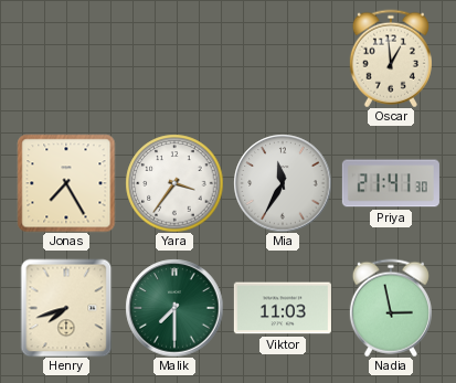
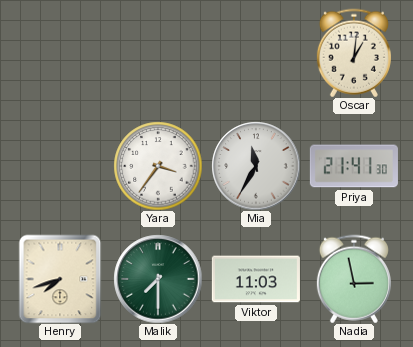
Oscar: 12:59 -> 1:01 (354, 53)
Jonas: 7:25 -> none (66, 183)
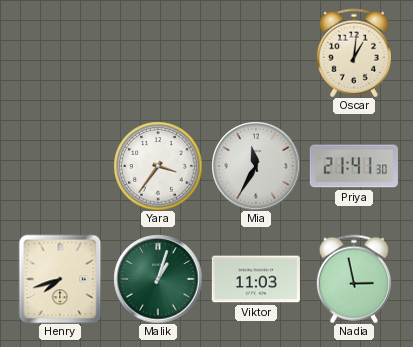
Malik: 7:30 -> 1:03 (158, 279)
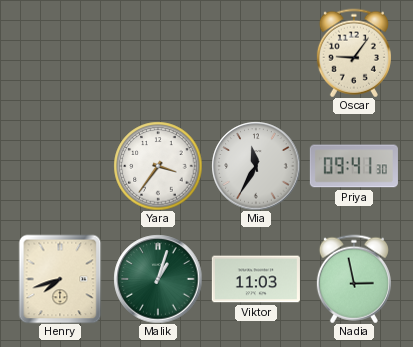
Oscar: 1:01 -> 9:06 (354, 53)
Priya: 21:41 -> 09:41 (354, 166)
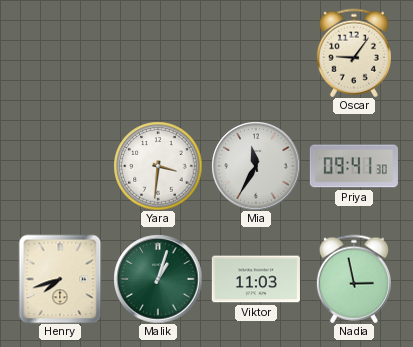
Yara: 3:36 -> 3:31 (158, 166)
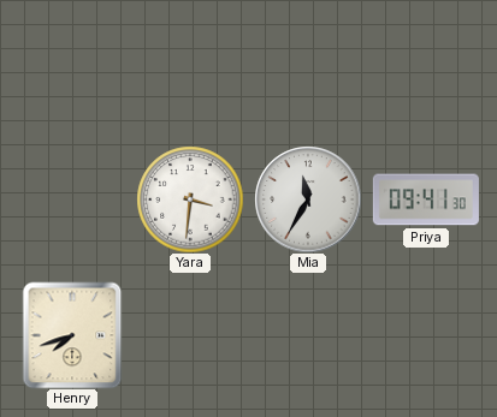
Oscar: 9:06 -> none (354, 53)
Malik: 1:03 -> none (158, 279)
Viktor: 11:03 -> none (256, 279)
Nadia: 2:58 -> none (354, 279)
